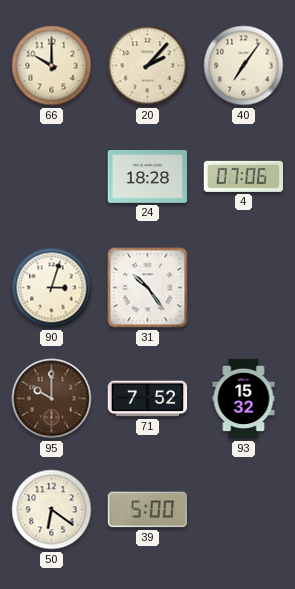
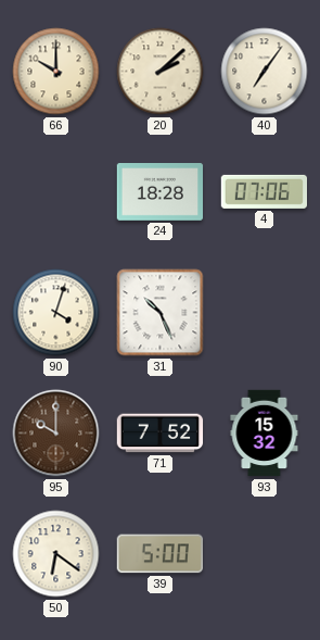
20: 2:07 -> 2:08 (161, 72)
90: 3:03 -> 4:03 (56, 313)
31: 10:24 -> 10:26 (161, 313)
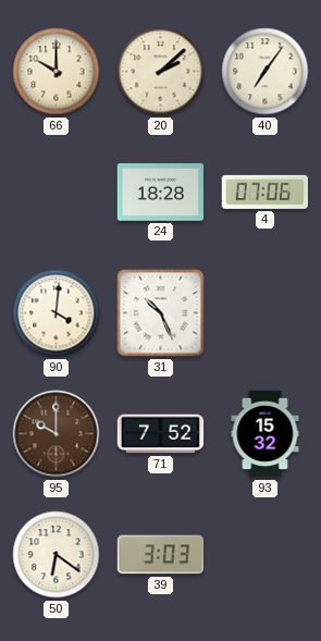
90: 4:03 -> 4:01 (57, 313)
39: 5:00 -> 3:03 (160, 555)
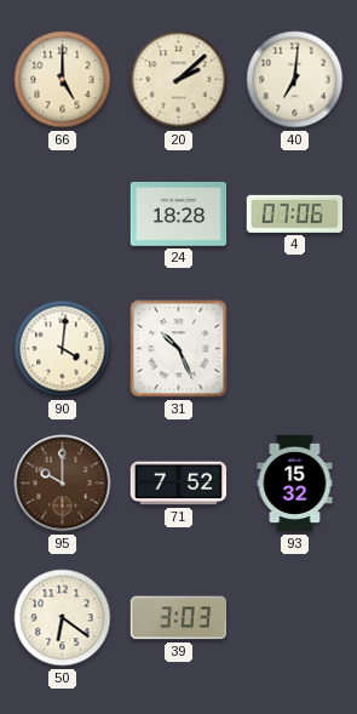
66: 10:00 -> 5:00 (63, 80)
40: 7:06 -> 7:01 (295, 80)
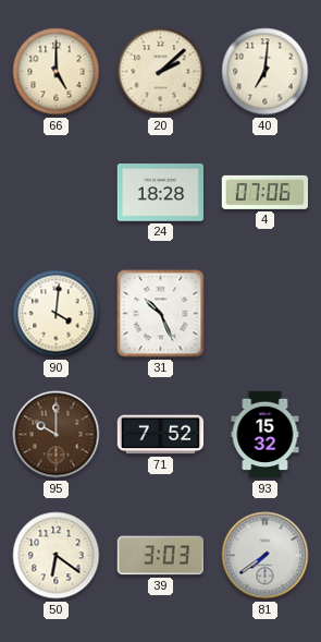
81: none -> 7:39 (266, 556)
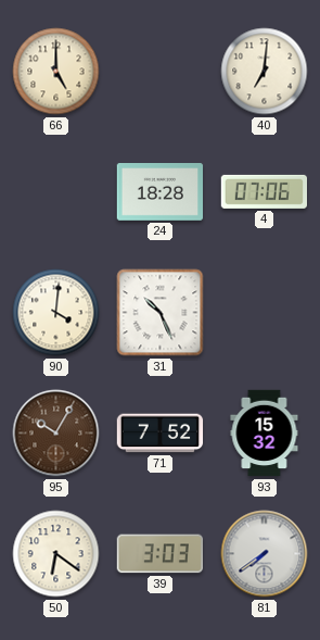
20: 2:08 -> none (161, 72)
95: 10:00 -> 10:05 (56, 434)
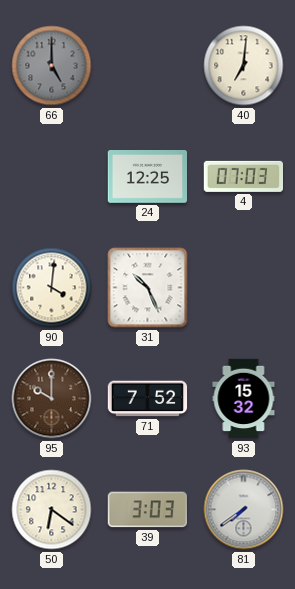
66 dial: cream -> grey (52, 66)
24: 18:28 -> 12:25 (148, 177)
4: 07:06 -> 07:03 (243, 176)
95: 10:05 -> 10:00 (52, 399)
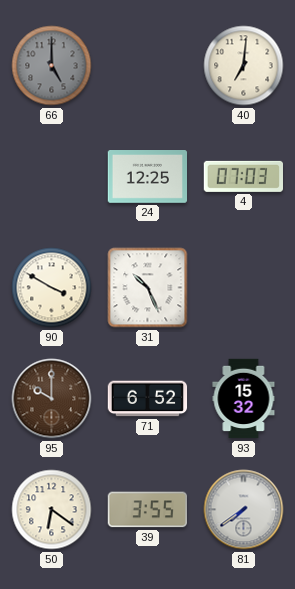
90: 4:01 -> 3:50 (52, 288)
71: 7:52 -> 6:52 (148, 399)
39: 3:03 -> 3:55 (147, 510)
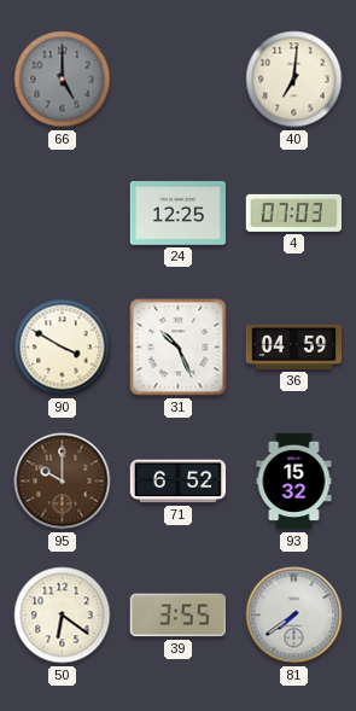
36: none -> 04:59 (294, 346)
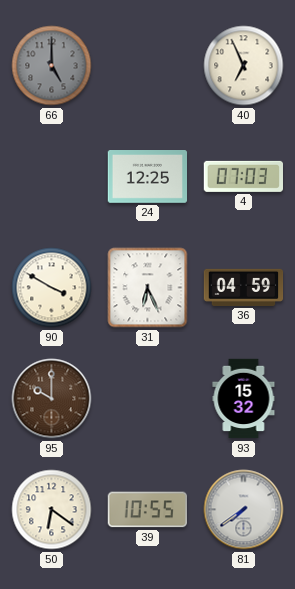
40: 7:01 -> 6:56 (244, 66)
31: 10:26 -> 6:26 (148, 288)
71: 6:52 -> none (179, 482)
39: 3:55 -> 10:55 (147, 510)
